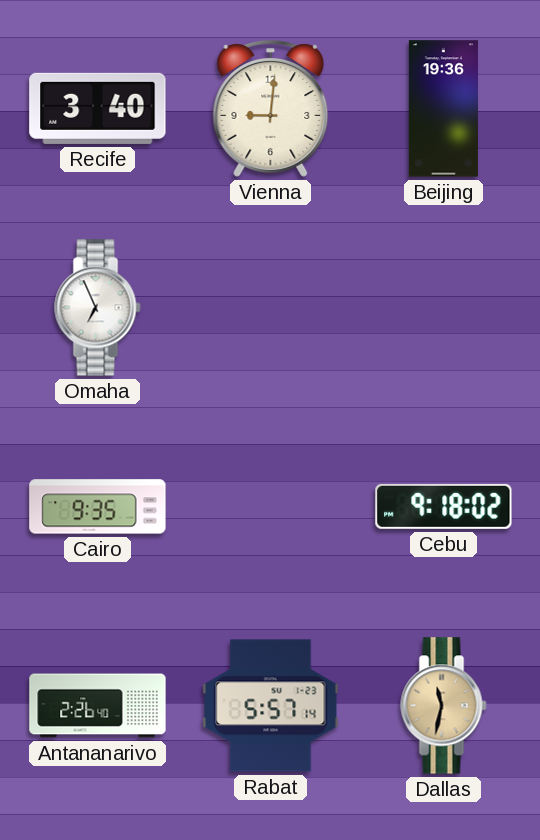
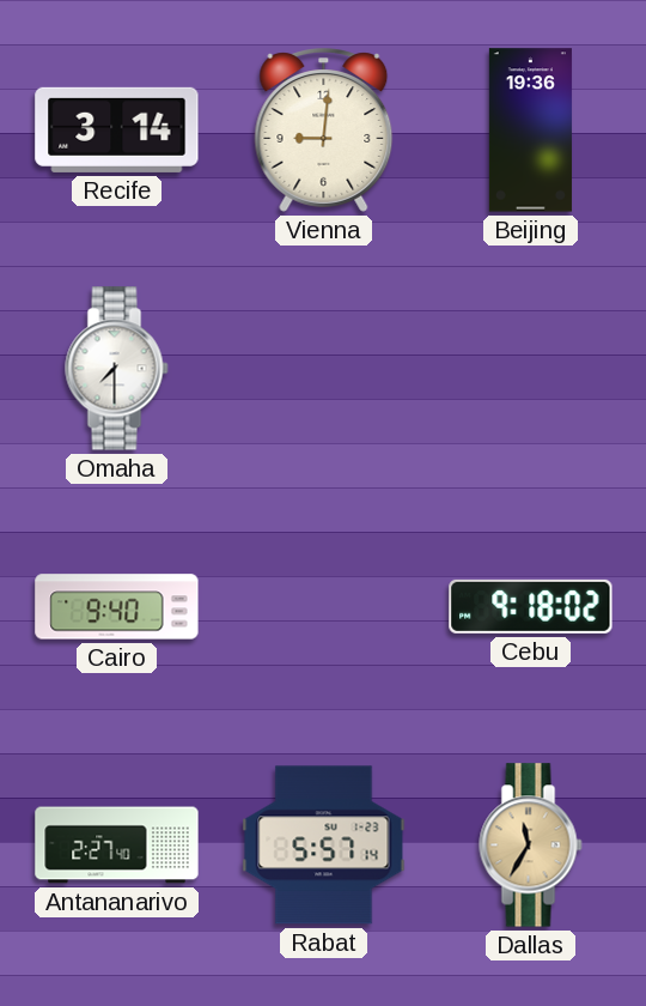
Recife: 3:40 -> 3:14 (117, 129)
Omaha: 6:56 -> 7:30 (117, 369)
Cairo: 9:35 -> 9:40 (117, 607)
Antananarivo: 2:26 -> 2:27 (117, 846)
Dallas: 11:32 -> 11:35 (531, 846)
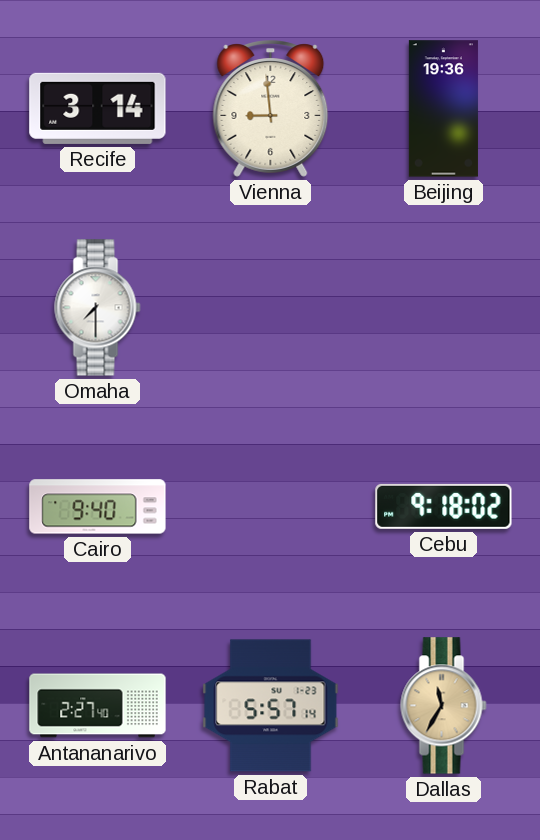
Vienna: 9:01 -> 8:59 (271, 109)
